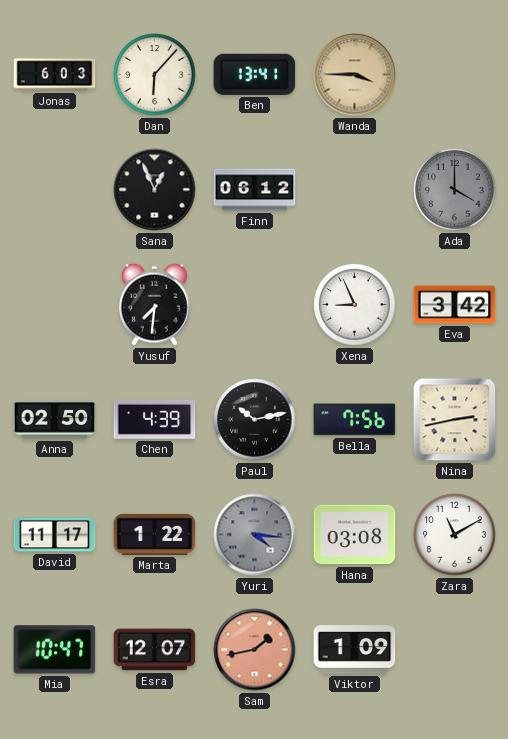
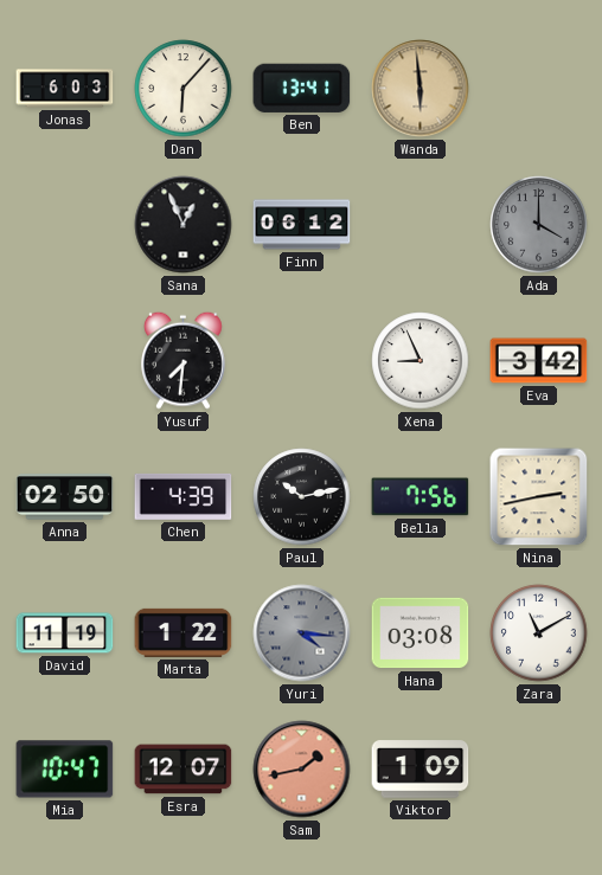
Wanda: 3:45 -> 5:59 (421, 89)
David: 11:17 -> 11:19 (65, 633)
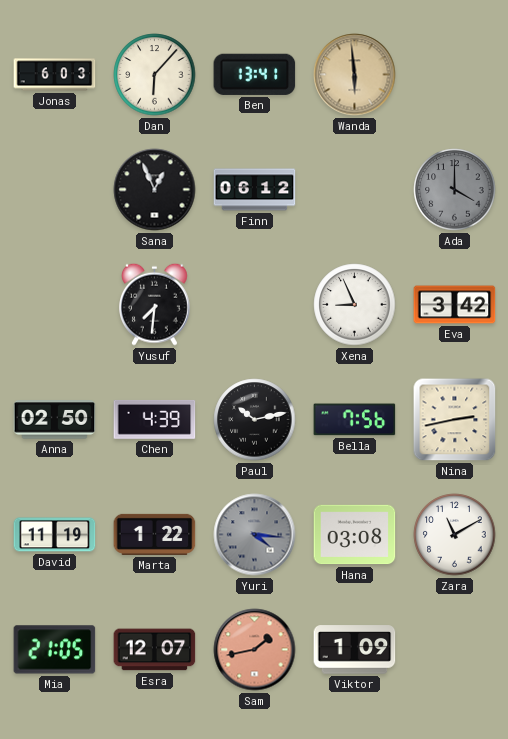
Mia: 10:47 -> 21:05 (55, 650)
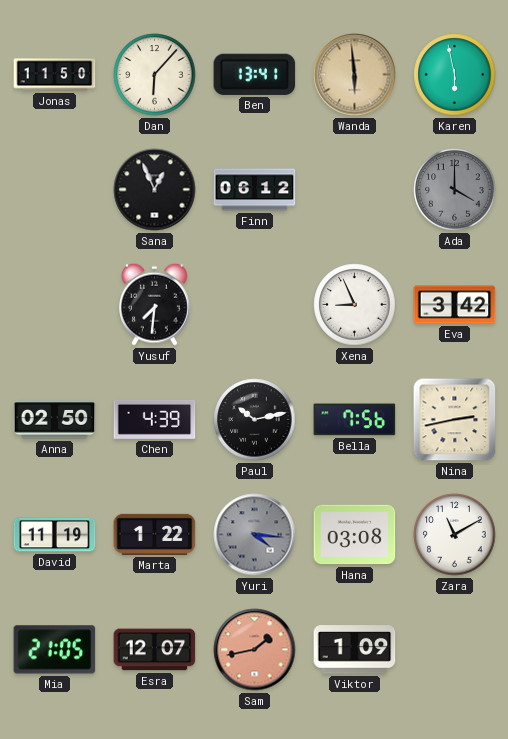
Jonas: 6:03 -> 11:50 (55, 75)
Karen: none -> 5:58 (455, 75)
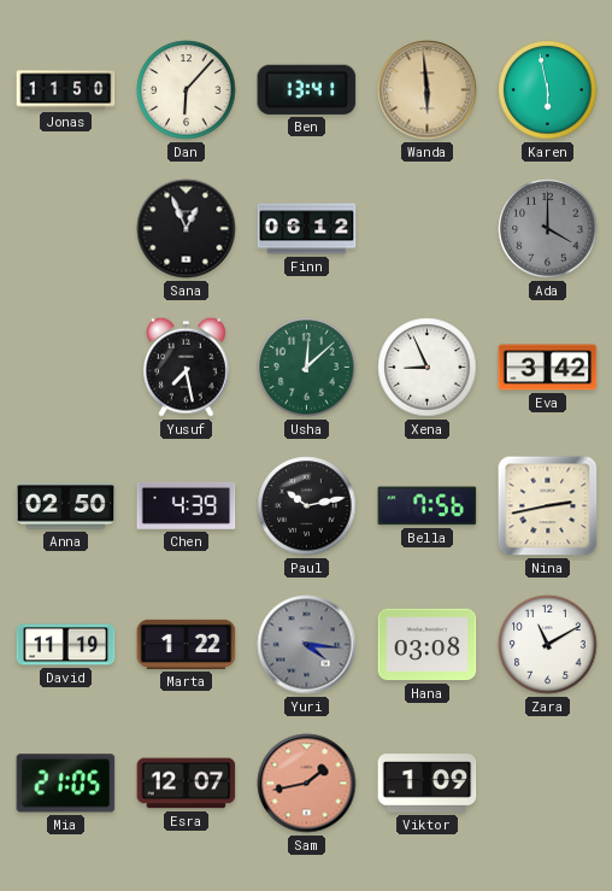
Yusuf: 7:31 -> 7:28 (187, 367)
Usha: none -> 12:08 (307, 368)
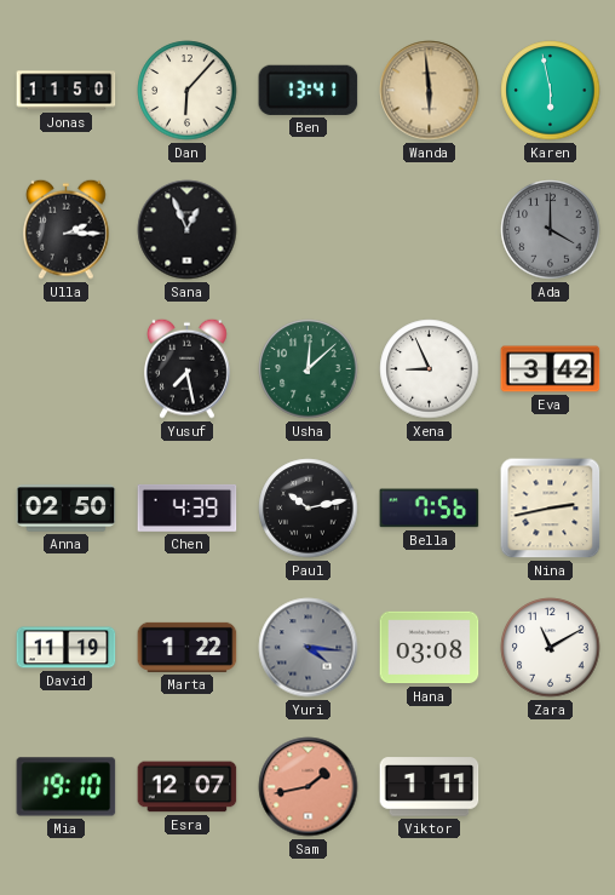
Ulla: none -> 2:15 (67, 229)
Finn: 06:12 -> none (307, 229)
Mia: 21:05 -> 19:10 (67, 787)
Viktor: 1:09 -> 1:11 (430, 787)
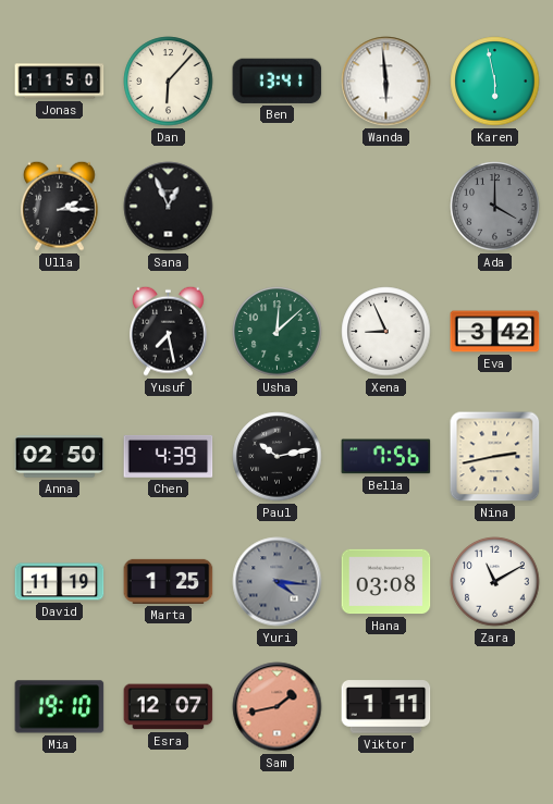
Wanda dial: champagne -> white (386, 82)
Marta: 1:22 -> 1:25 (169, 581)
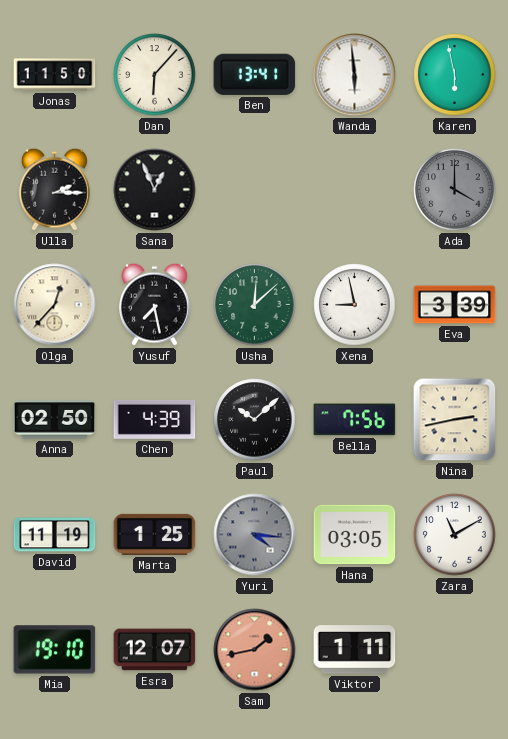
Olga: none -> 12:37 (55, 305)
Xena: 8:56 -> 8:58 (355, 305)
Eva: 3:42 -> 3:39 (455, 305)
Paul: 10:13 -> 10:08 (255, 420)
Hana: 03:08 -> 03:05 (355, 535)
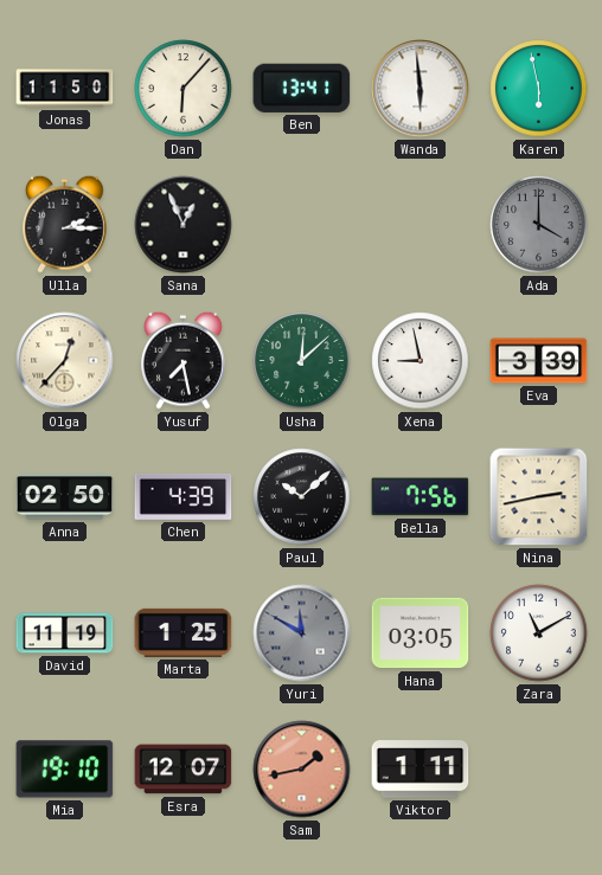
Yuri: 4:16 -> 11:50 (302, 633)
